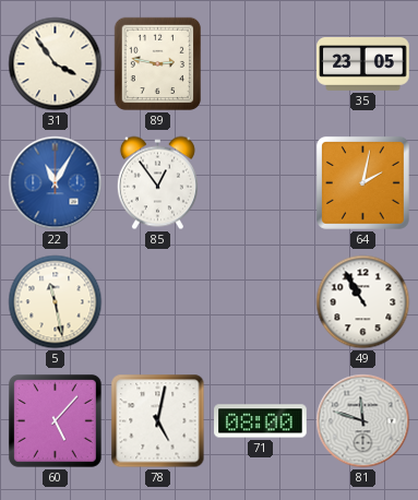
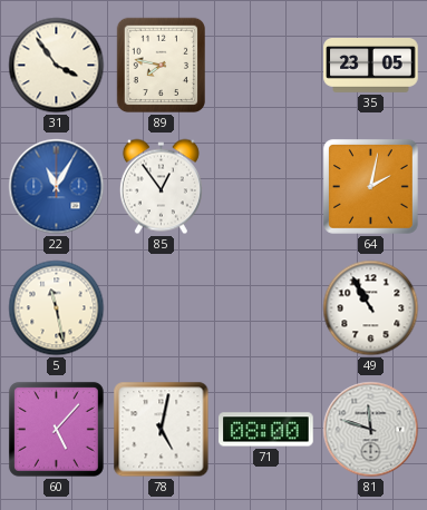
89: 2:47 -> 7:47 (161, 66)
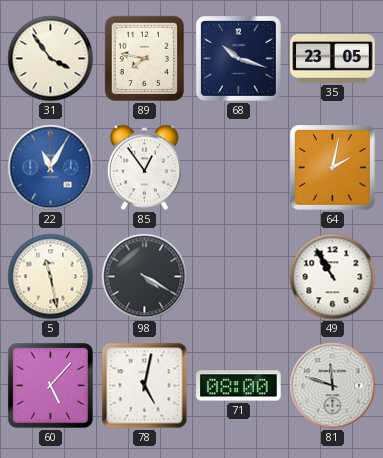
68: none -> 10:18 (238, 58)
98: none -> 4:20 (145, 277)
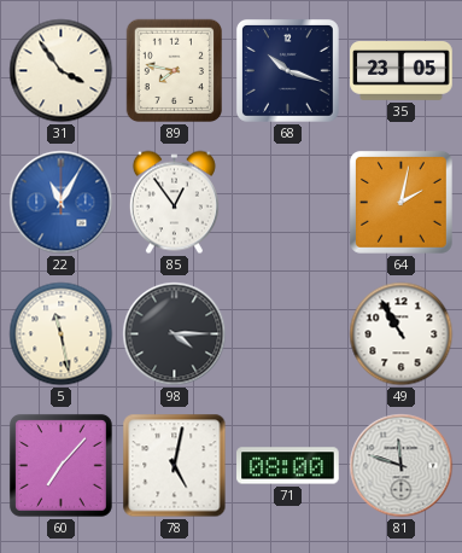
98: 4:20 -> 4:15 (175, 334)
60: 5:07 -> 7:07 (60, 465)
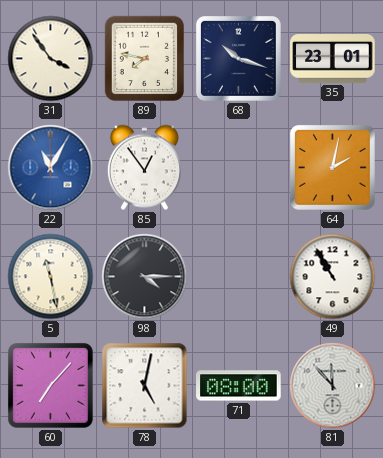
35: 23:05 -> 23:01 (333, 59)
81: 11:48 -> 11:53 (333, 386)
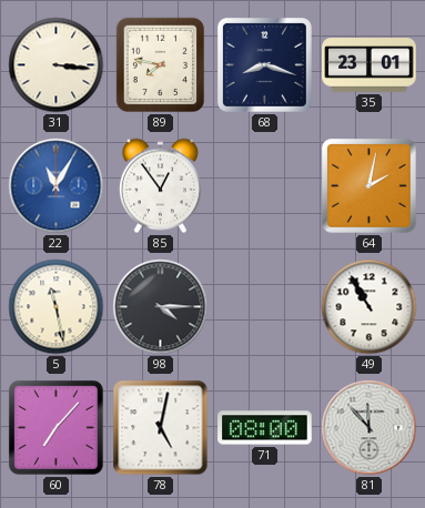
31: 3:54 -> 3:16 (57, 65)
68: 10:18 -> 8:18 (264, 64)
